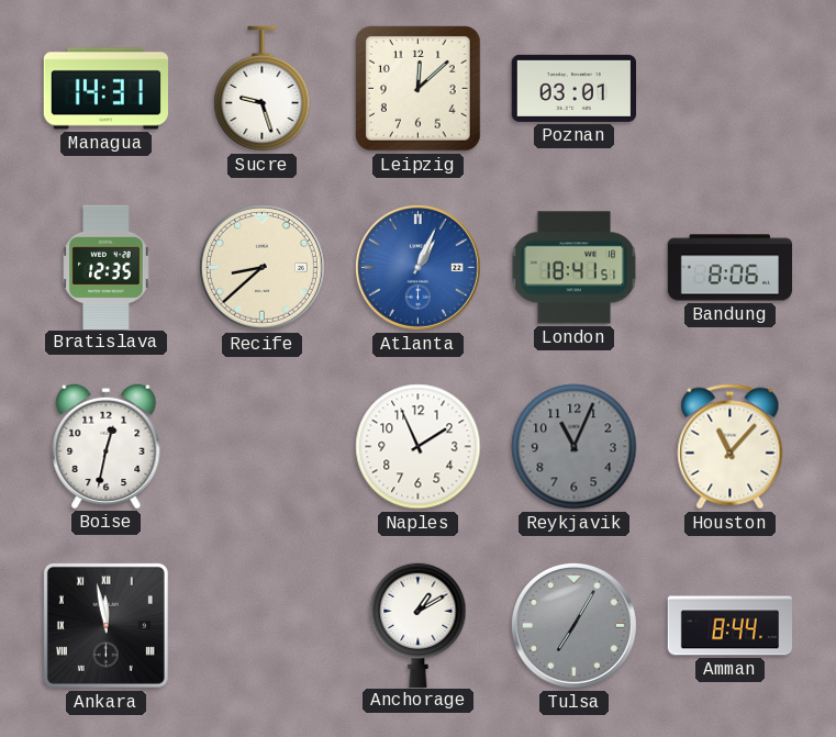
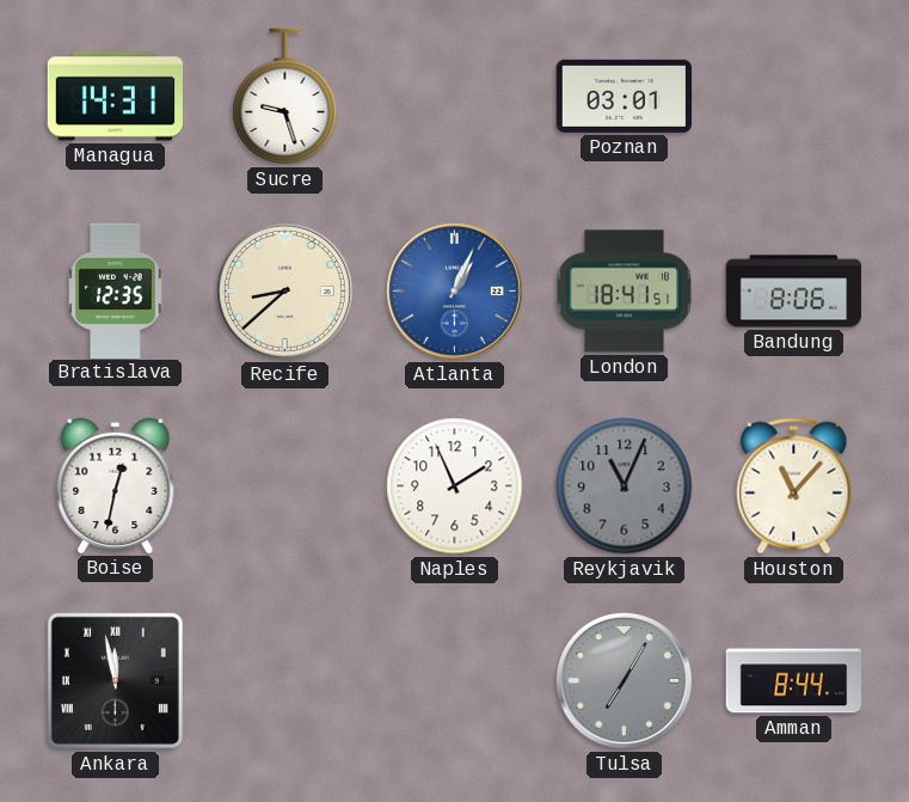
Leipzig: 12:08 -> none (419, 89)
Anchorage: 1:10 -> none (419, 625)
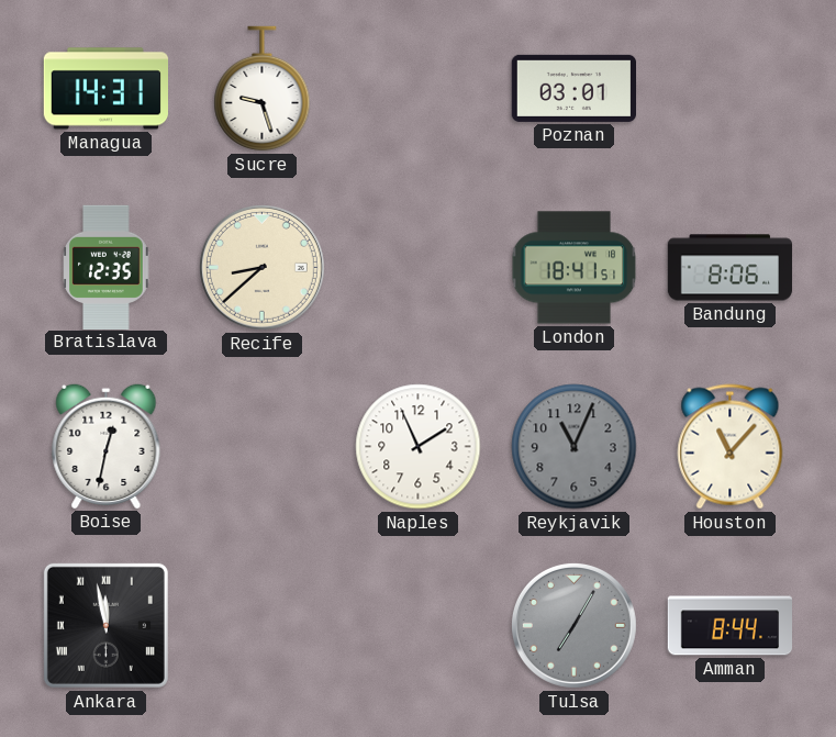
Atlanta: 1:04 -> none (454, 290)
